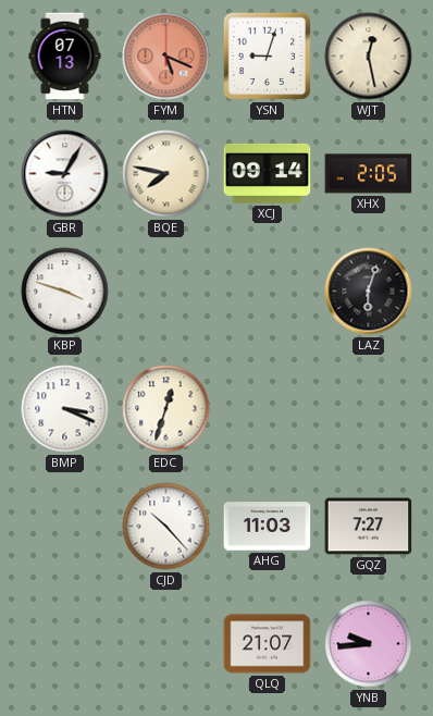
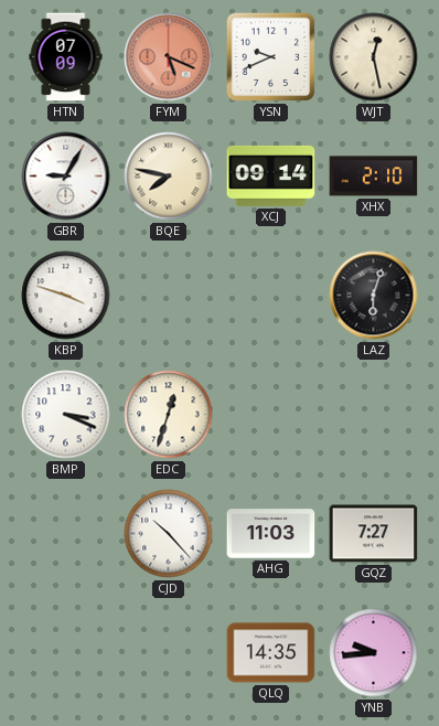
HTN: 07:13 -> 07:09 (66, 57)
YSN: 9:03 -> 9:41 (271, 57)
XHX: 2:05 -> 2:10 (374, 177)
QLQ: 21:07 -> 14:35 (271, 653)
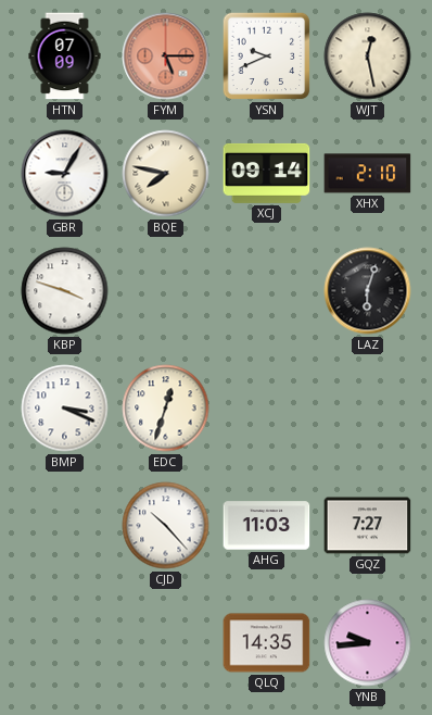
FYM: 5:19 -> 5:15 (166, 57)
